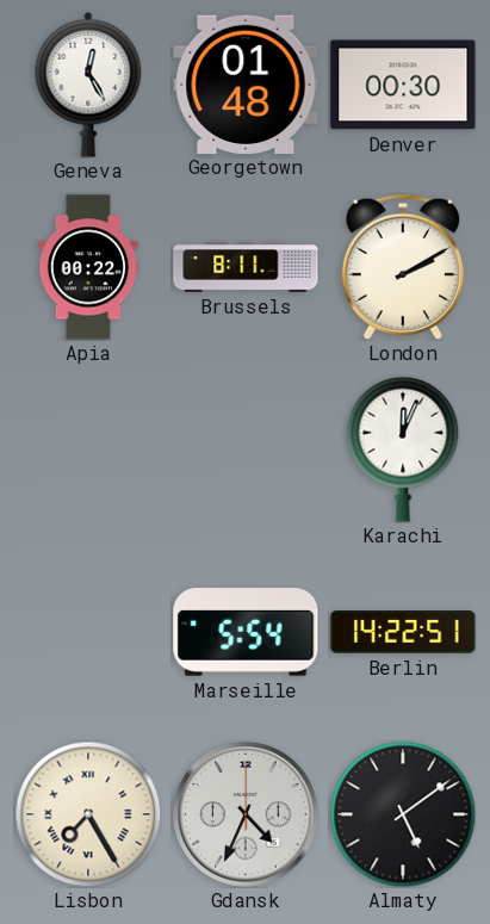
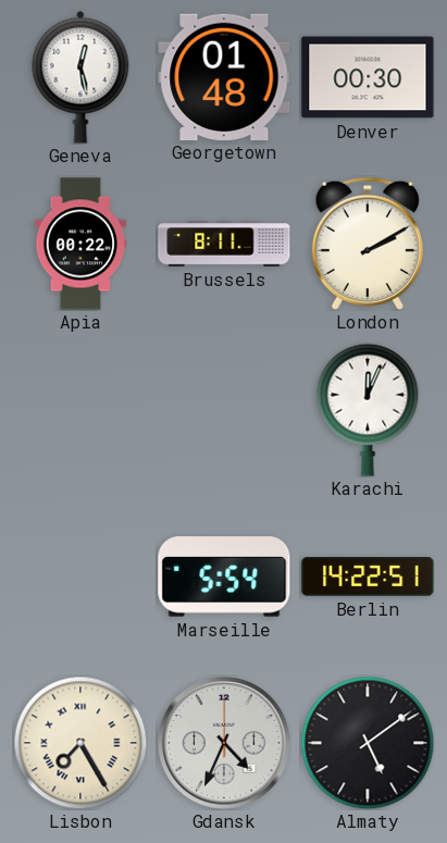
Geneva: 12:25 -> 12:28 (80, 77)
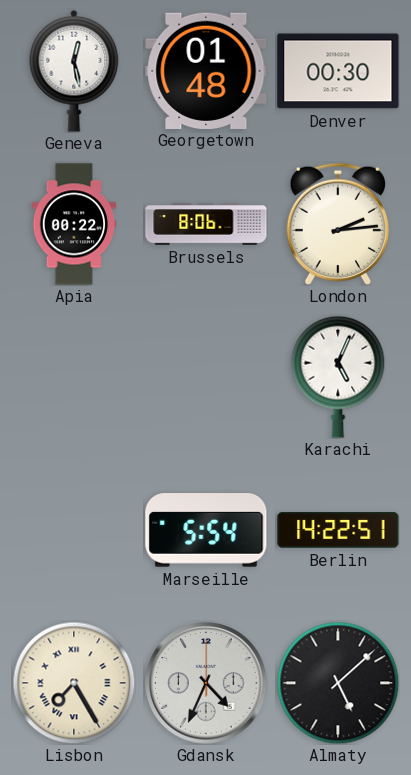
Brussels: 8:11 -> 8:06 (206, 224)
London: 2:10 -> 2:14 (337, 223)
Karachi: 12:04 -> 5:04 (338, 377)
Almaty: 5:09 -> 5:08 (338, 683)
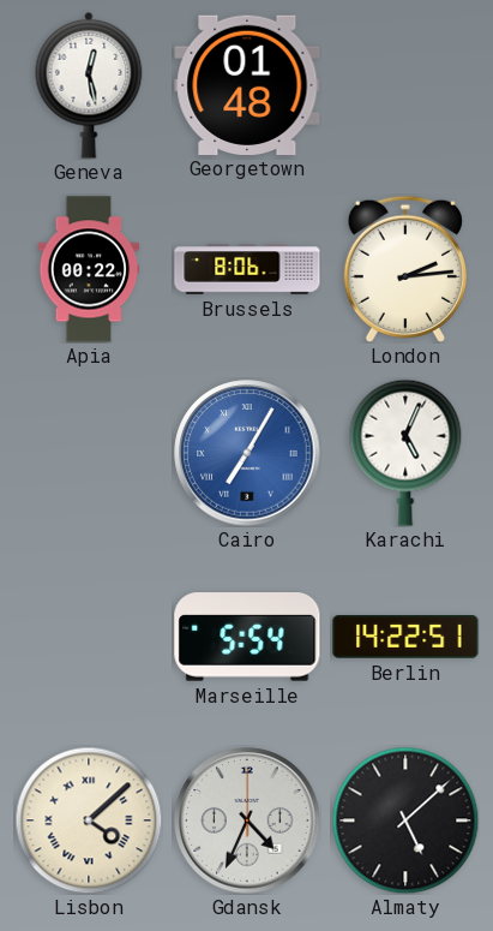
Denver: 00:30 -> none (338, 71)
Cairo: none -> 7:05 (247, 453)
Lisbon: 7:25 -> 4:08 (89, 820)
